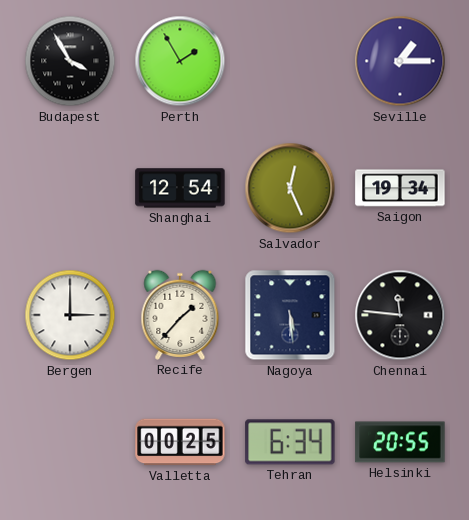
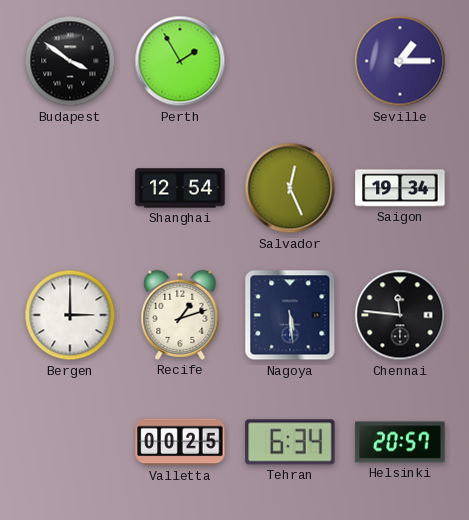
Budapest: 3:55 -> 3:51 (70, 61)
Recife: 1:37 -> 1:12 (180, 315)
Helsinki: 20:55 -> 20:57 (400, 442)
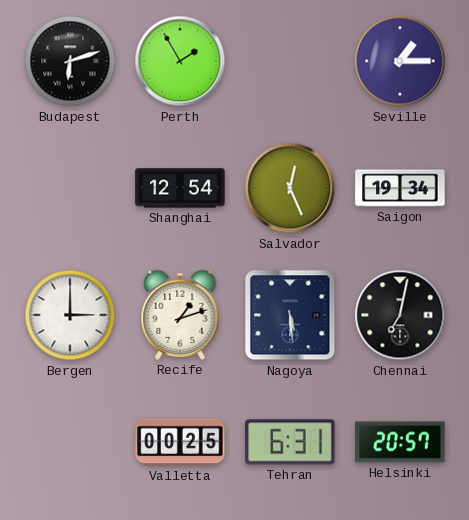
Budapest: 3:51 -> 6:12 (70, 61)
Chennai: 11:46 -> 7:02 (400, 315)
Tehran: 6:34 -> 6:31 (290, 442)
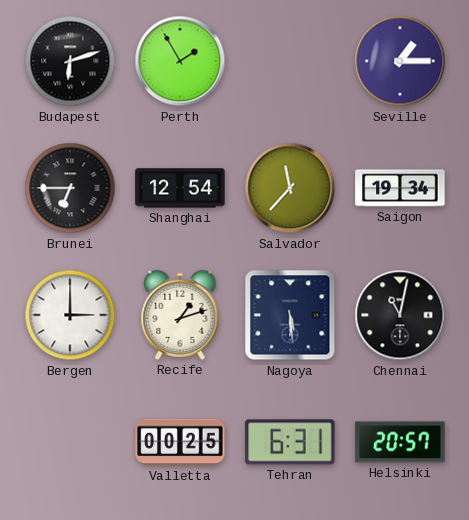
Brunei: none -> 6:45 (70, 188)
Salvador: 12:26 -> 11:37 (290, 188)
Chennai: 7:02 -> 11:02 (400, 315)
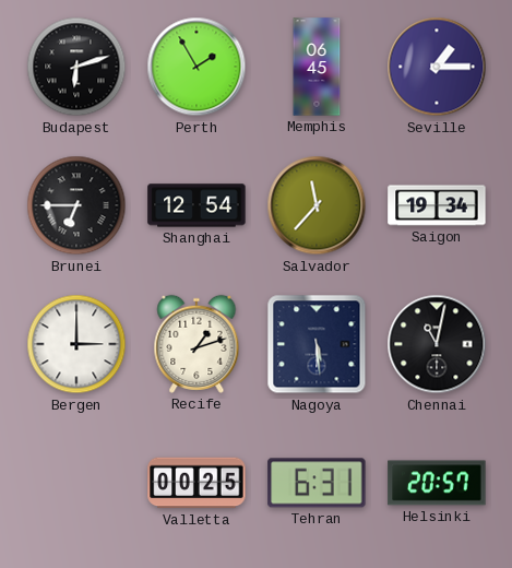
Memphis: none -> 06:45 (317, 67)
